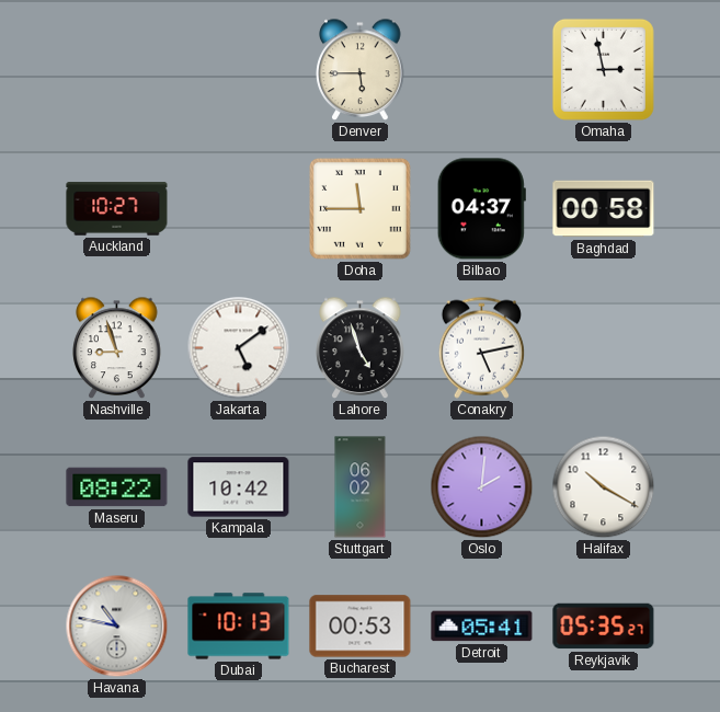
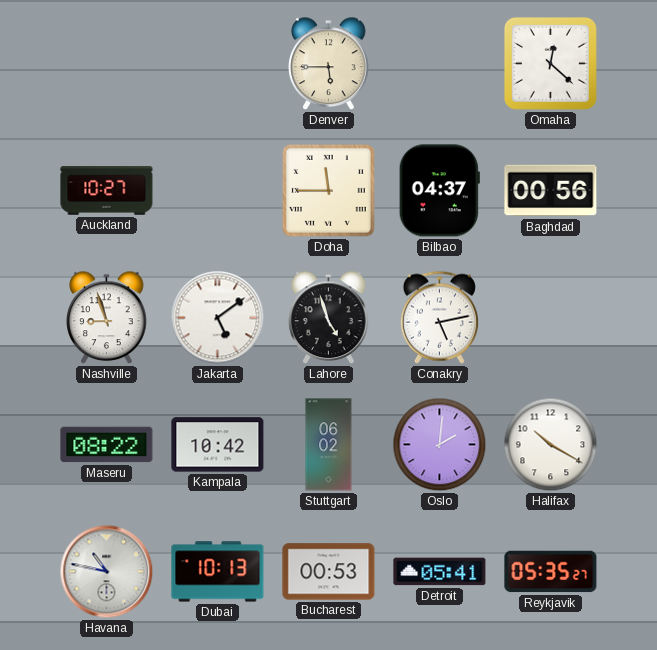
Omaha: 2:58 -> 12:22 (550, 63)
Baghdad: 00:58 -> 00:56 (551, 191)
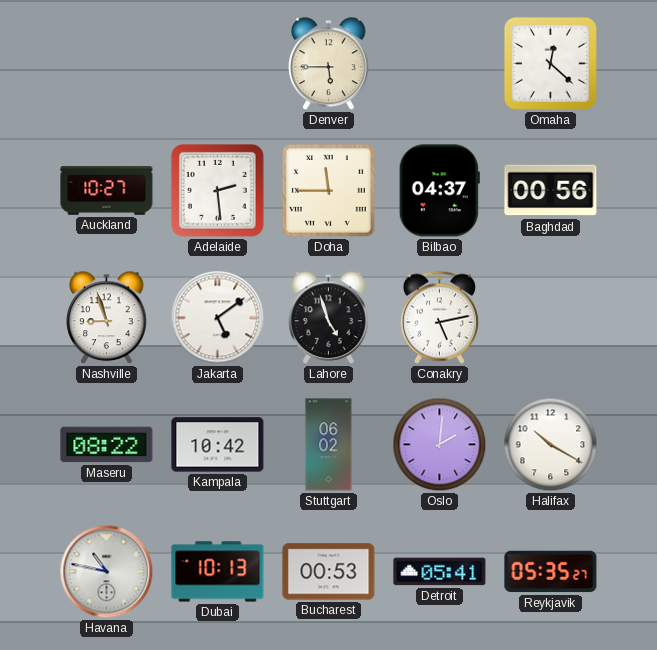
Adelaide: none -> 2:29 (217, 190)
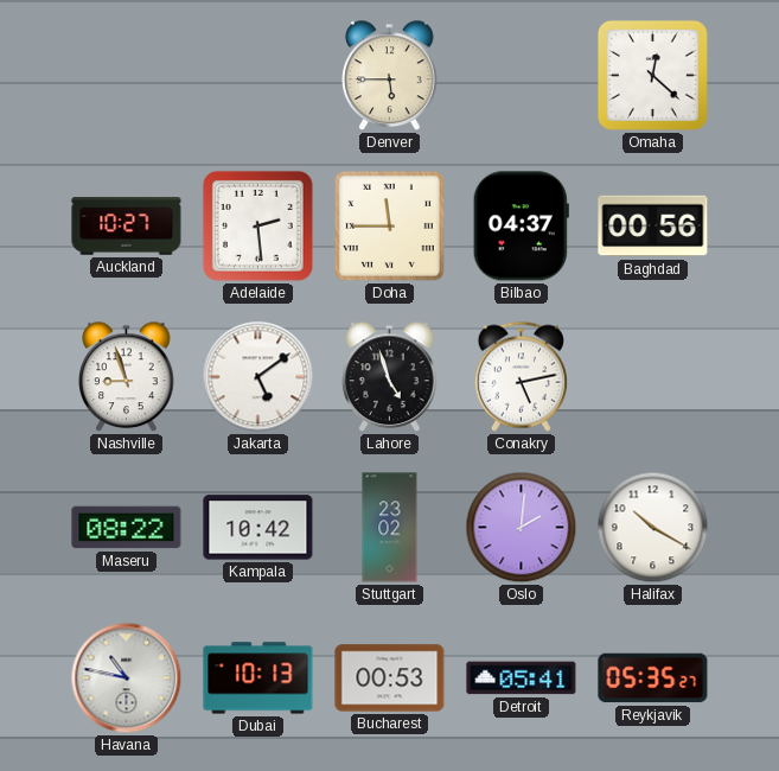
Stuttgart: 06:02 -> 23:02 (390, 528)
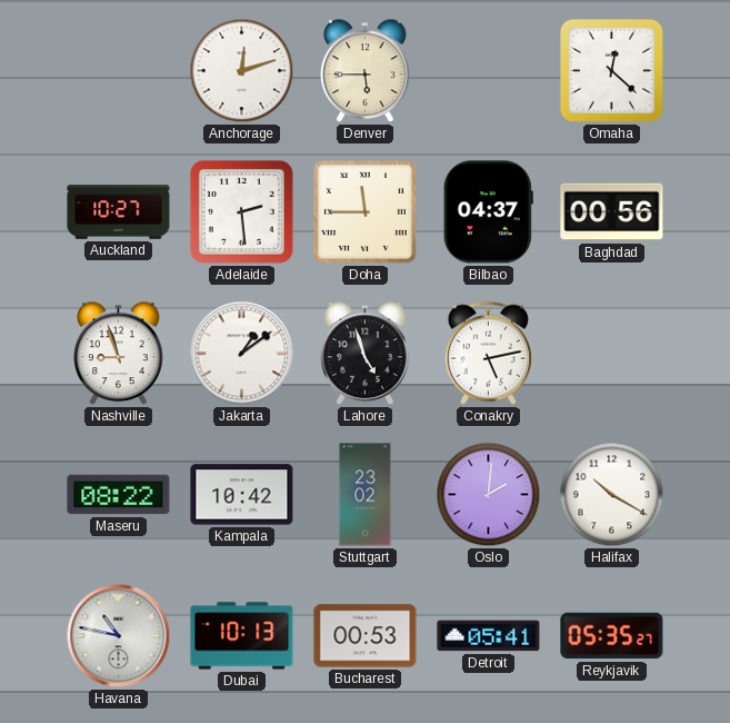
Anchorage: none -> 12:12 (242, 71)
Jakarta: 5:09 -> 1:09 (242, 354)
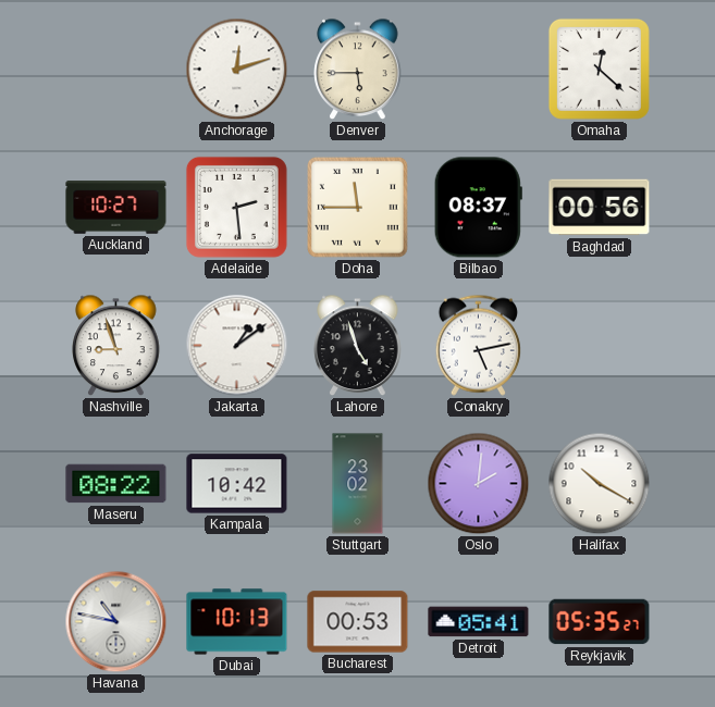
Bilbao: 04:37 -> 08:37 (478, 208)
